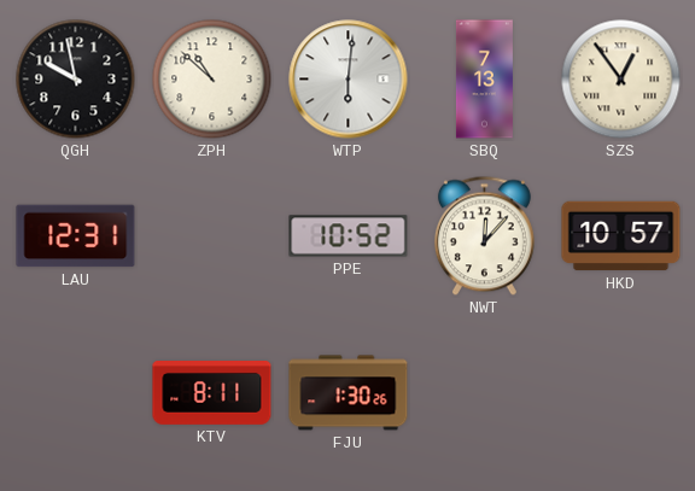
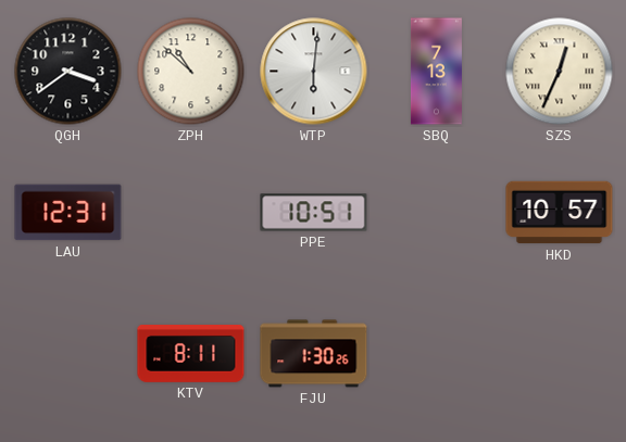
QGH: 9:58 -> 3:39 (68, 72)
SZS: 12:54 -> 12:34 (560, 72)
PPE: 10:52 -> 10:51 (314, 213)
NWT: 12:07 -> none (484, 236)
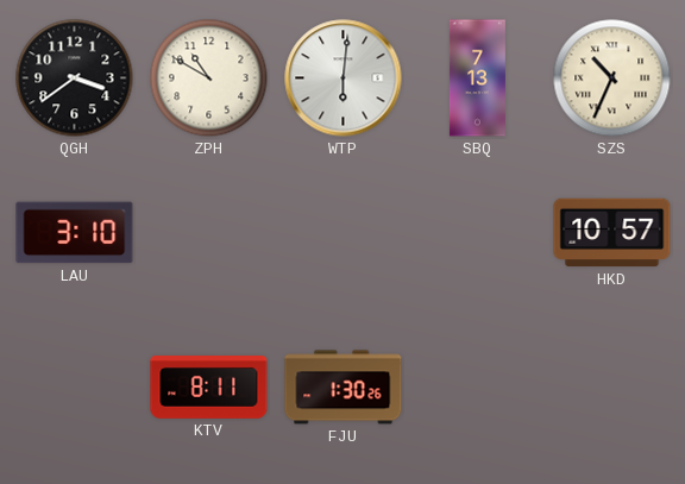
ZPH: 10:52 -> 10:50 (209, 78)
SZS: 12:34 -> 10:34 (612, 78)
LAU: 12:31 -> 3:10 (75, 233)
PPE: 10:51 -> none (314, 213)
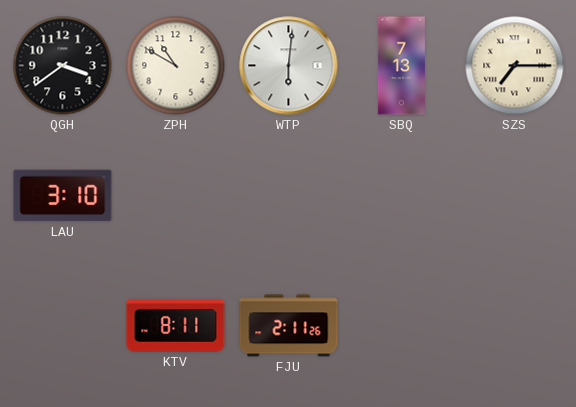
SZS: 10:34 -> 7:15 (515, 66)
HKD: 10:57 -> none (612, 233)
FJU: 1:30 -> 2:11 (289, 326)
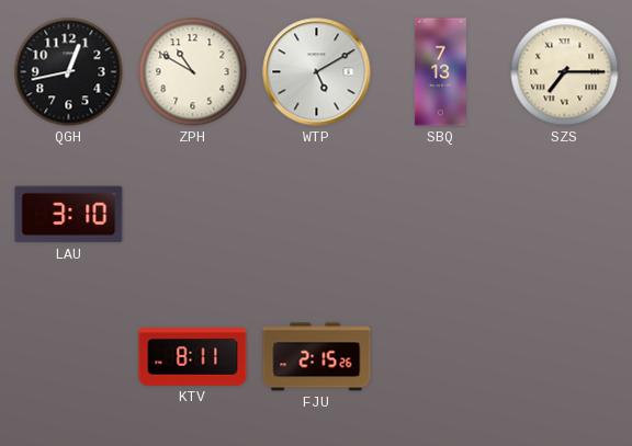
QGH: 3:39 -> 12:43 (69, 72)
WTP: 6:01 -> 5:10 (317, 72)
FJU: 2:11 -> 2:15 (317, 357)
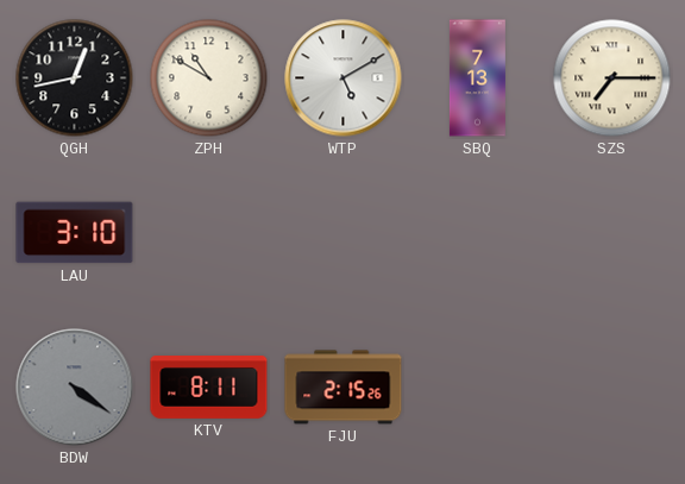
BDW: none -> 4:21 (75, 388)
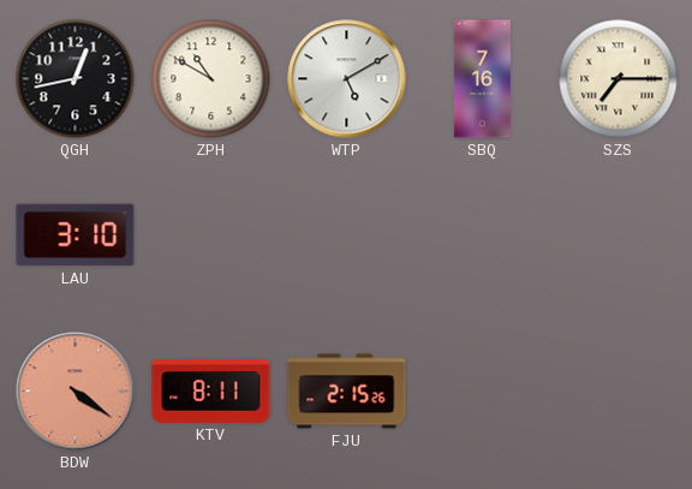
SBQ: 7:13 -> 7:16 (482, 79)
BDW dial: grey -> salmon (76, 392)
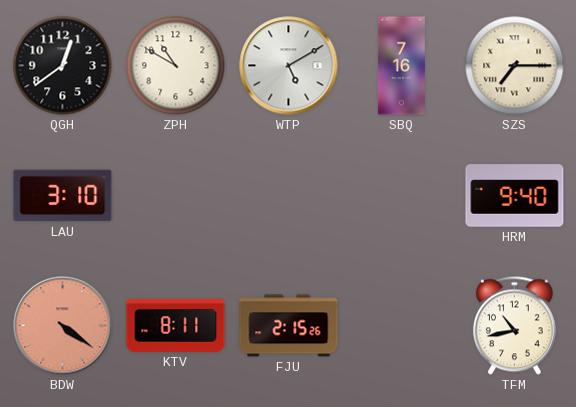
QGH: 12:43 -> 12:39 (63, 66)
HRM: none -> 9:40 (515, 196)
TFM: none -> 10:43 (514, 326)
